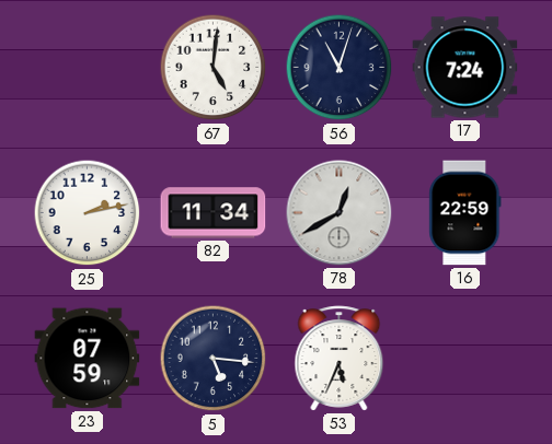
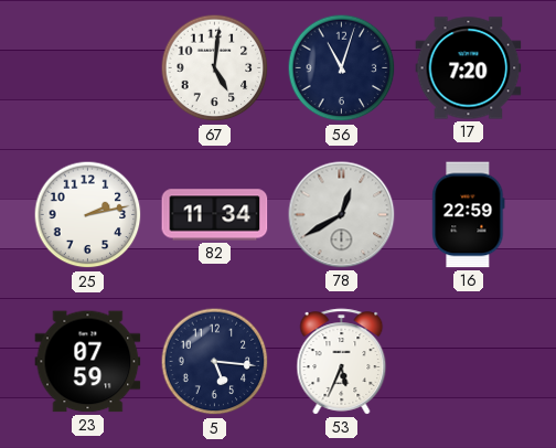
17: 7:24 -> 7:20 (469, 68)
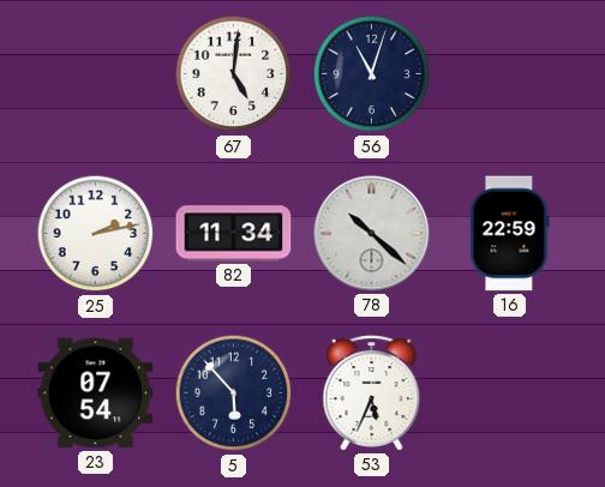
17: 7:20 -> none (469, 68)
78: 12:40 -> 10:22 (372, 234)
23: 07:59 -> 07:54 (96, 393)
5: 5:16 -> 5:53 (234, 393)
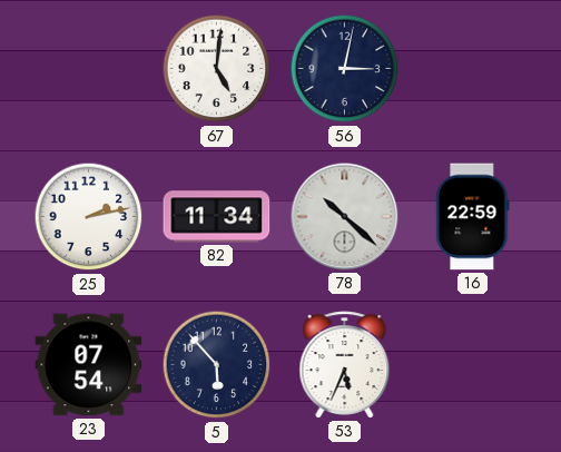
56: 11:03 -> 3:02 (345, 69)
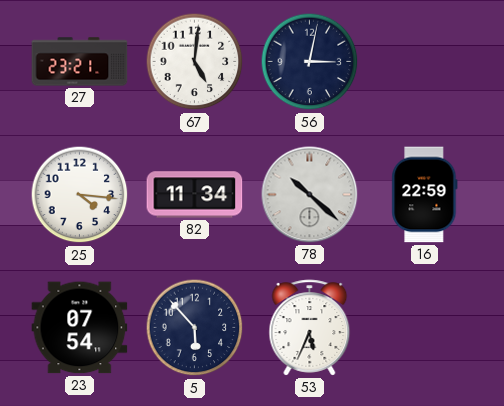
27: none -> 23:21 (80, 62)
25: 2:13 -> 4:16 (80, 195)
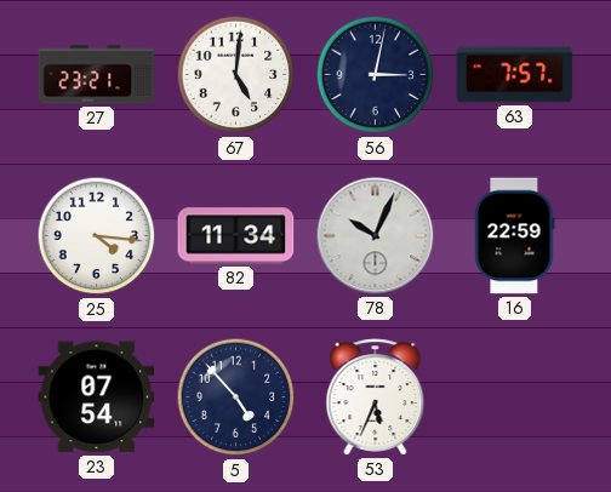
63: none -> 7:57 (515, 75)
78: 10:22 -> 10:04 (376, 236)
5: 5:53 -> 4:53 (236, 397)
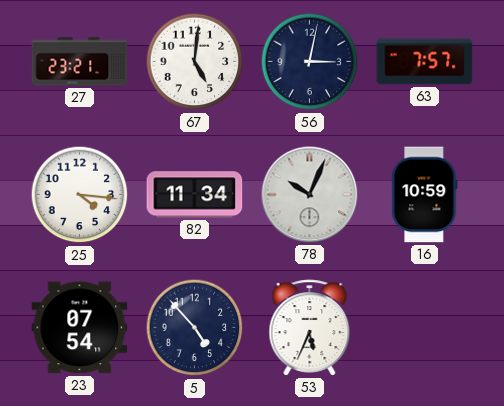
16: 22:59 -> 10:59 (425, 195)
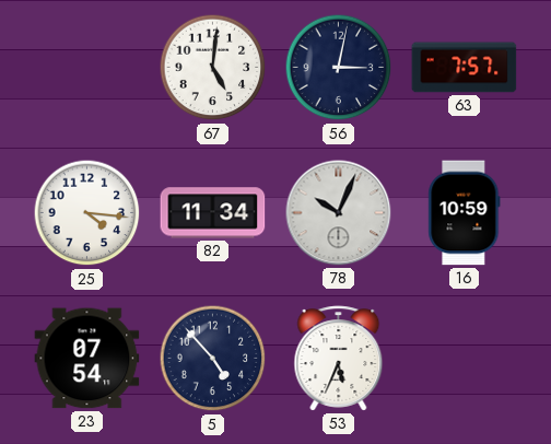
27: 23:21 -> none (80, 62)
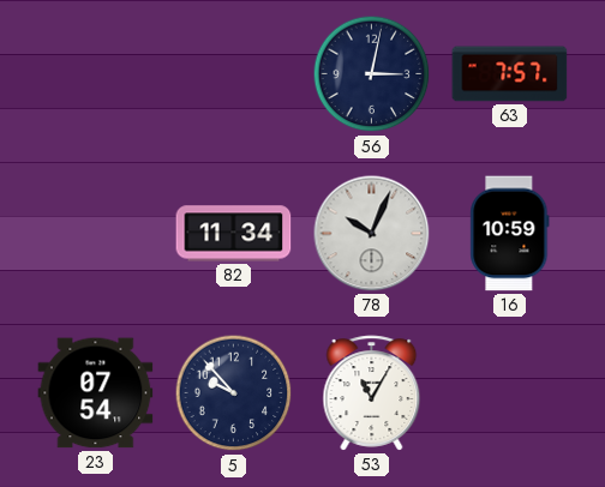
67: 5:01 -> none (213, 68)
25: 4:16 -> none (87, 213)
5: 4:53 -> 9:53 (234, 393)
53: 5:34 -> 11:05 (372, 393)
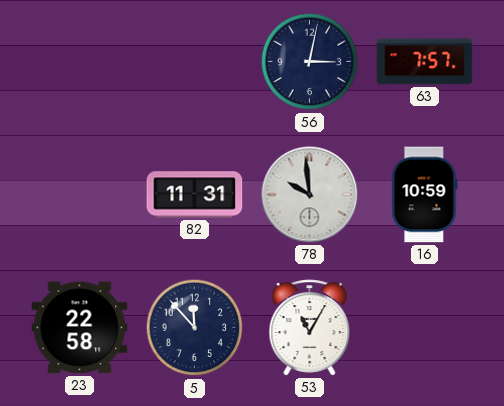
82: 11:34 -> 11:31 (195, 195)
78: 10:04 -> 9:59 (310, 195)
23: 07:54 -> 22:58 (80, 328)
5: 9:53 -> 11:53 (195, 328)
